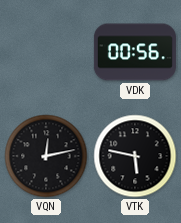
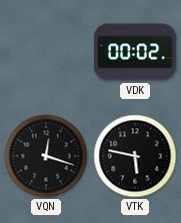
VDK: 00:56 -> 00:02 (135, 52)
VQN: 12:13 -> 12:18 (46, 156)
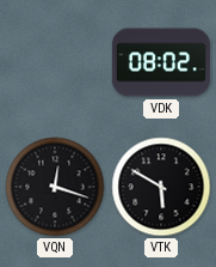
VDK: 00:02 -> 08:02 (161, 62)
VTK: 5:47 -> 5:50 (161, 187)
